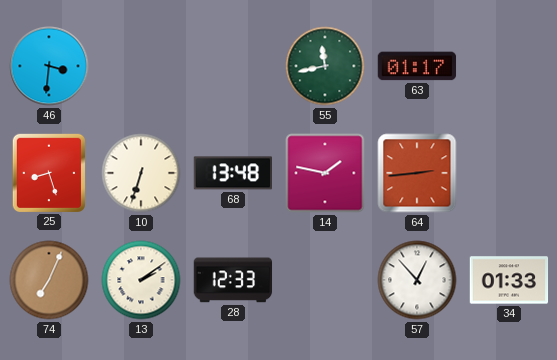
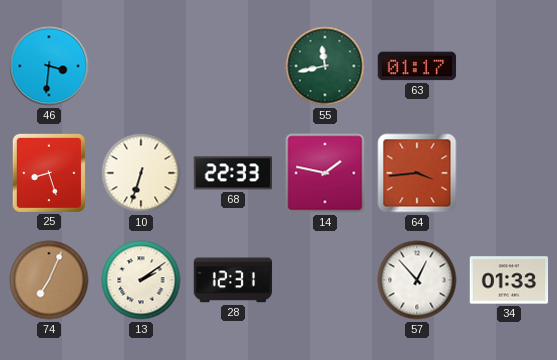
68: 13:48 -> 22:33 (232, 173)
64: 2:44 -> 3:44 (417, 173)
28: 12:33 -> 12:31 (233, 280)
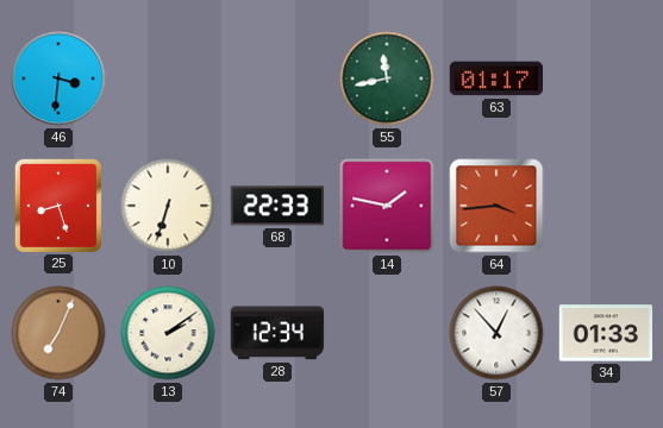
28: 12:31 -> 12:34 (277, 333)
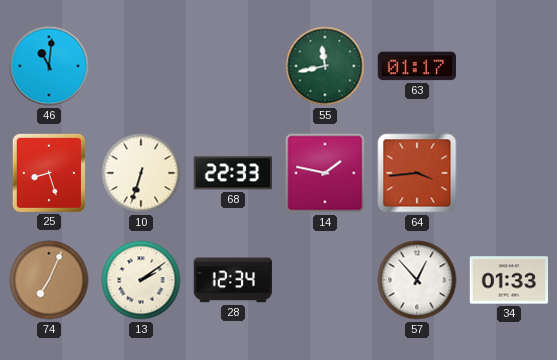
46: 3:31 -> 11:01 (49, 66)
